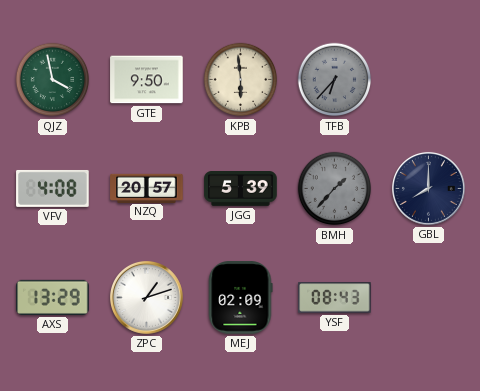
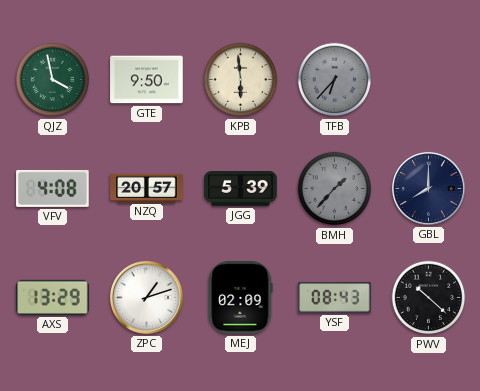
PWV: none -> 10:22 (429, 298)
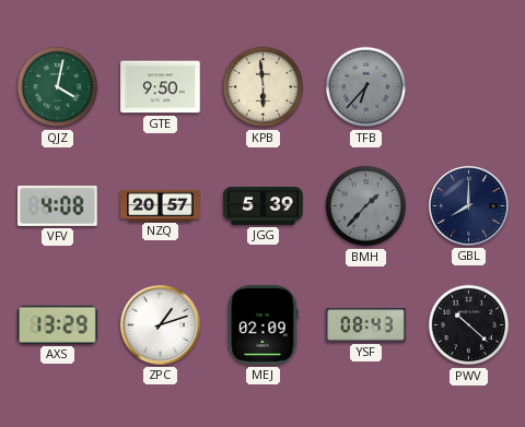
QJZ: 3:58 -> 4:02 (58, 87)
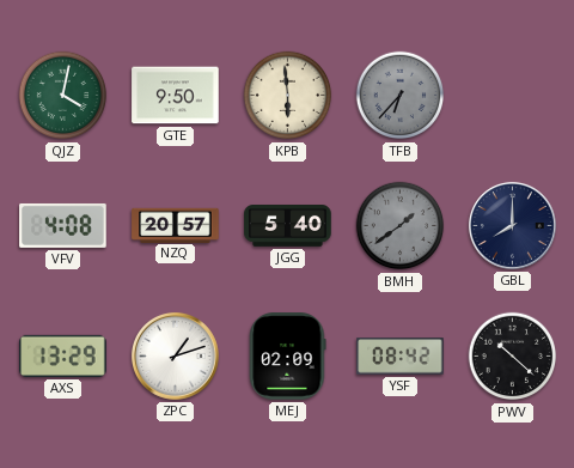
JGG: 5:39 -> 5:40 (288, 226)
BMH: 1:37 -> 1:39 (401, 226)
YSF: 08:43 -> 08:42 (401, 357)
